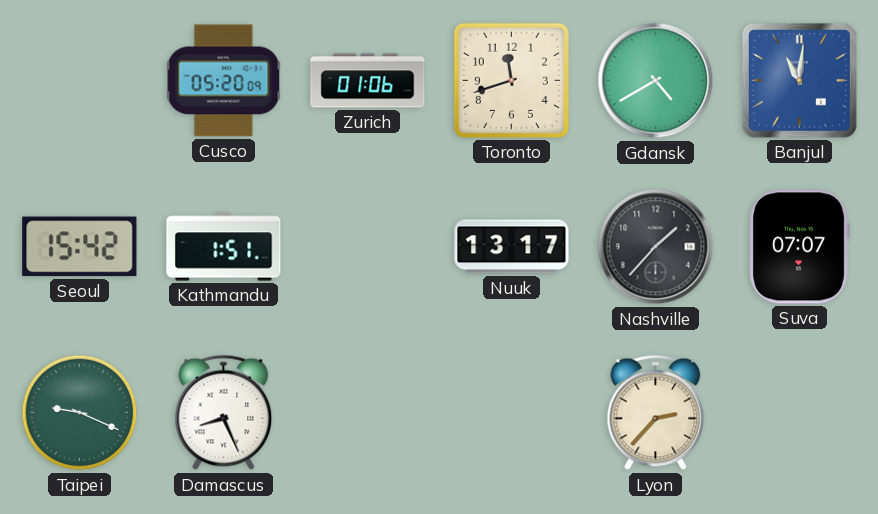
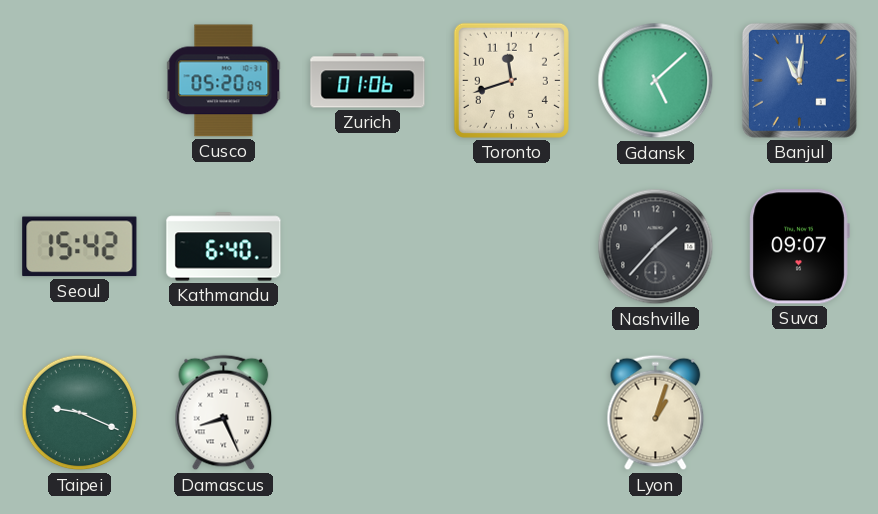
Gdansk: 4:40 -> 5:08 (656, 81)
Kathmandu: 1:51 -> 6:40 (224, 247)
Nuuk: 13:17 -> none (512, 247)
Suva: 07:07 -> 09:07 (799, 247)
Lyon: 2:37 -> 1:03 (656, 413)
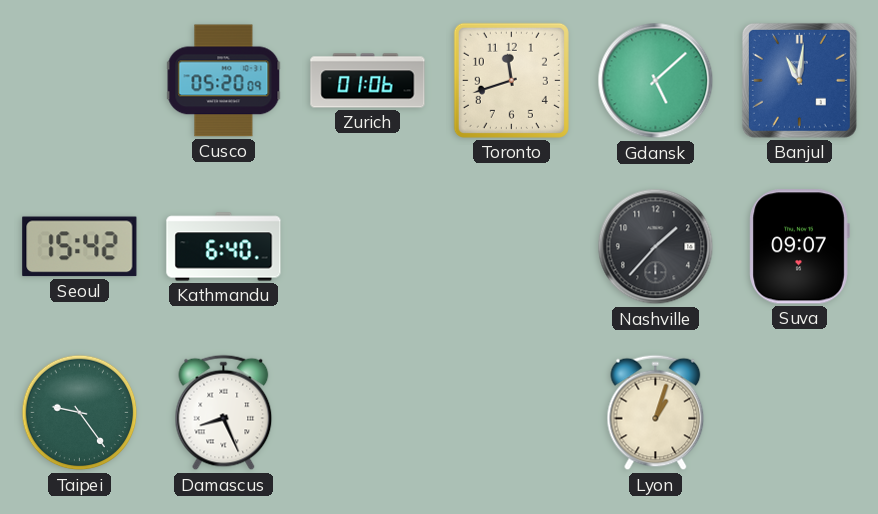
Taipei: 9:19 -> 9:24 (80, 413)
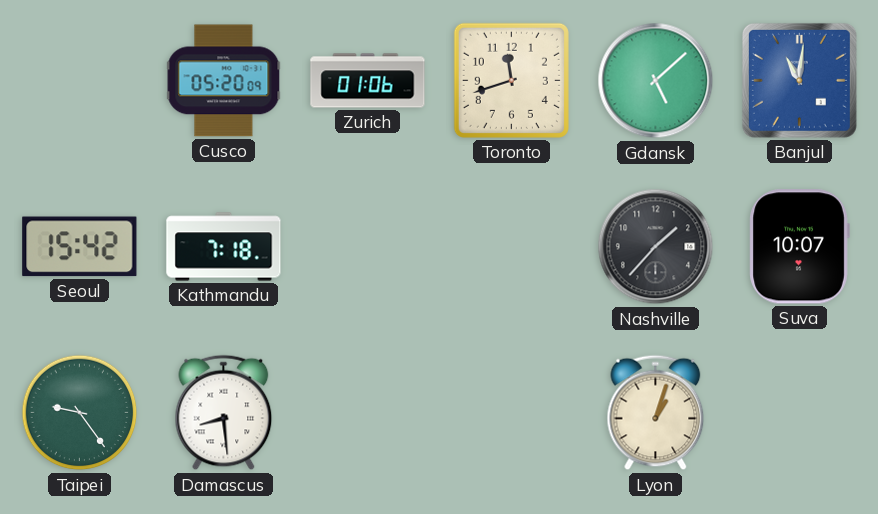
Kathmandu: 6:40 -> 7:18 (224, 247)
Suva: 09:07 -> 10:07 (799, 247)
Damascus: 8:26 -> 8:29 (224, 413)
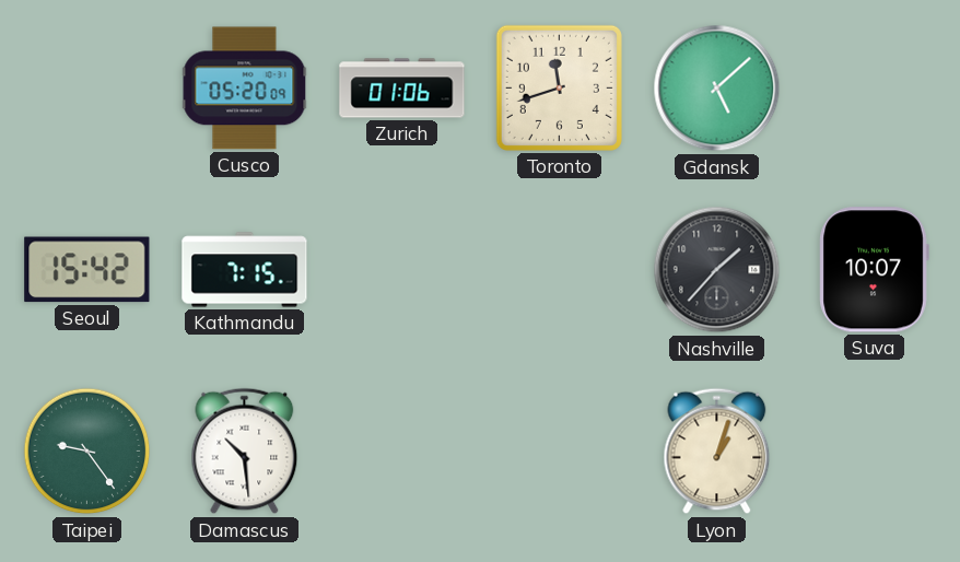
Banjul: 11:01 -> none (799, 80)
Kathmandu: 7:18 -> 7:15 (245, 270)
Damascus: 8:29 -> 10:29 (245, 452)
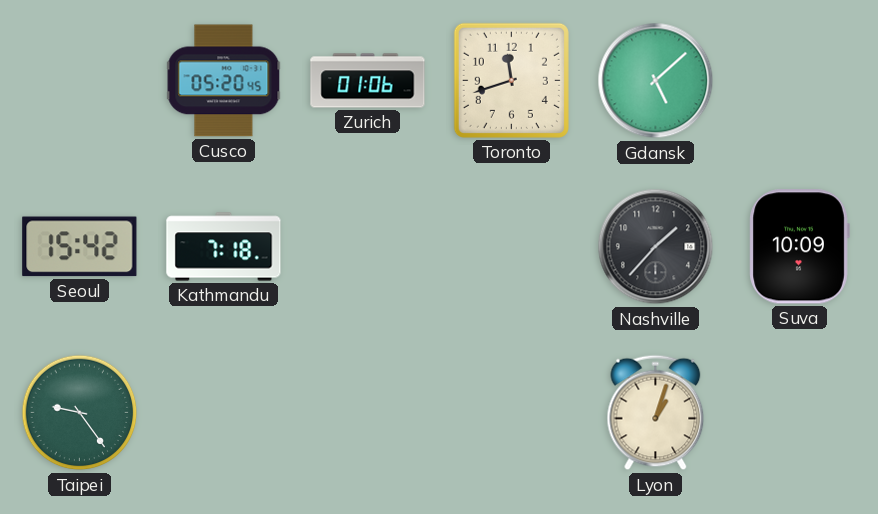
Cusco: 05:20:09 -> 05:20:45 (224, 81)
Kathmandu: 7:15 -> 7:18 (224, 247)
Suva: 10:07 -> 10:09 (799, 247)
Damascus: 10:29 -> none (245, 452)
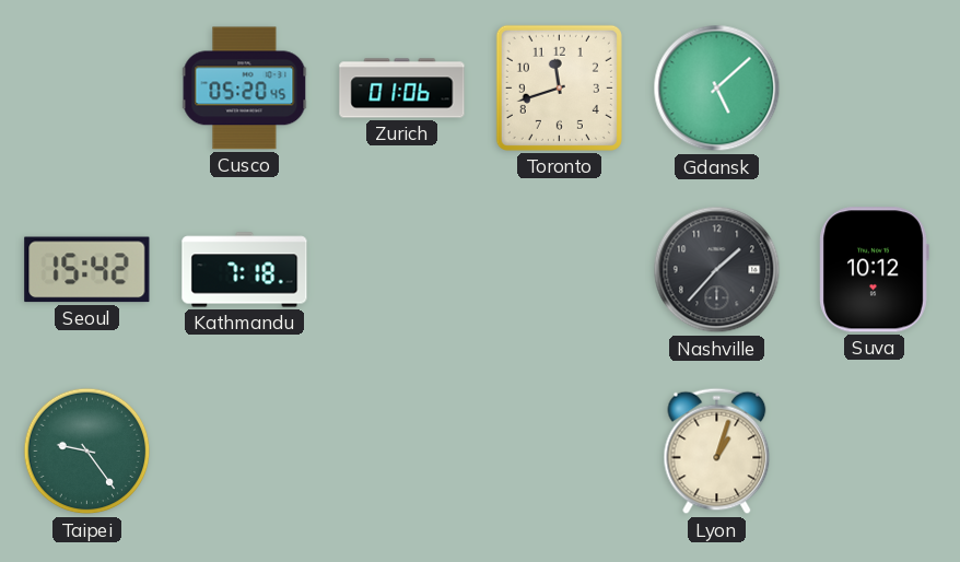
Suva: 10:09 -> 10:12 (874, 270)
